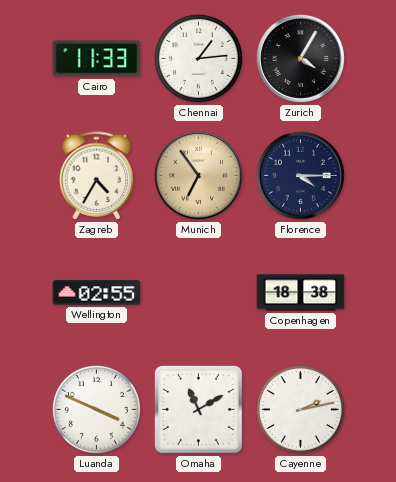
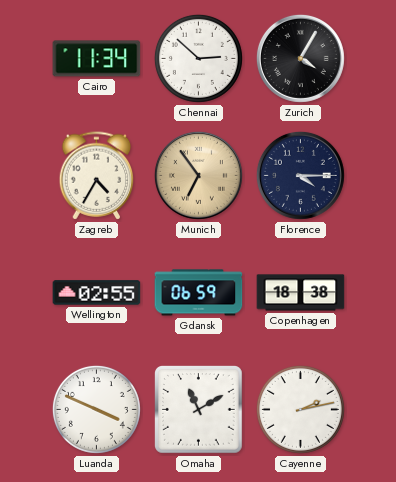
Cairo: 11:33 -> 11:34 (97, 59)
Chennai: 1:14 -> 2:52 (198, 58)
Gdansk: none -> 06:59 (199, 293)
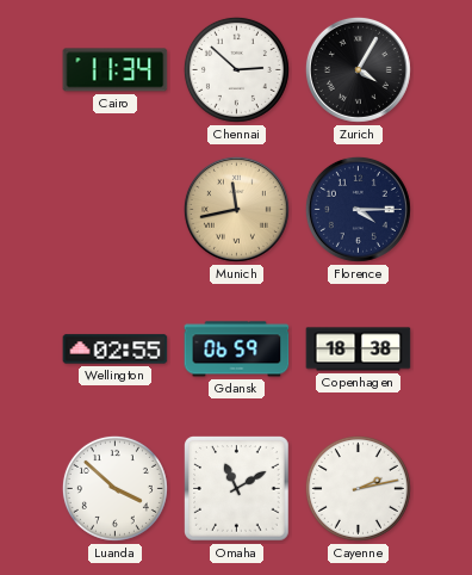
Zagreb: 4:35 -> none (97, 176)
Munich: 6:54 -> 11:43 (236, 209)
Luanda: 3:49 -> 3:52 (114, 488)
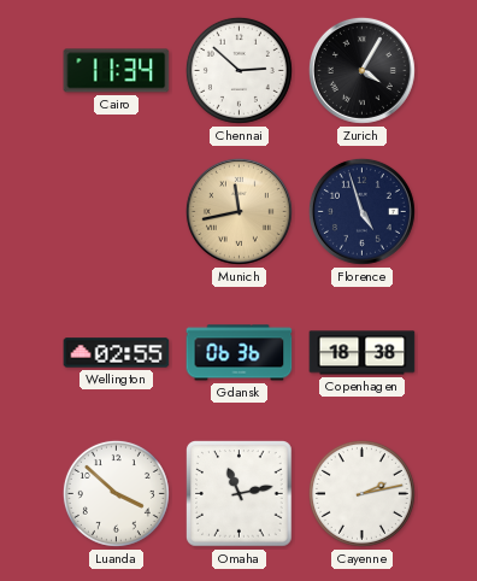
Florence: 4:15 -> 4:57 (361, 211)
Gdansk: 06:59 -> 06:36 (240, 353)
Omaha: 11:10 -> 11:13 (240, 494)
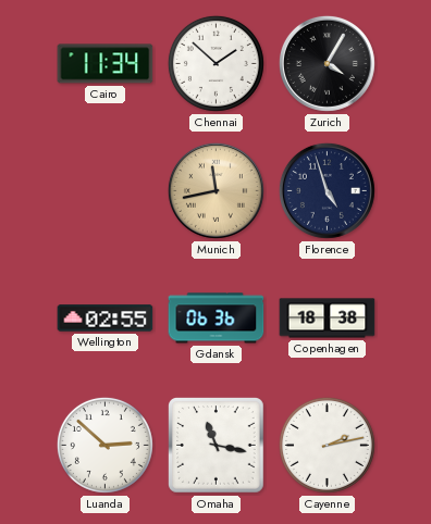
Chennai: 2:52 -> 1:52 (215, 63)
Luanda: 3:52 -> 2:52 (104, 445)
Omaha: 11:13 -> 11:17 (217, 446)
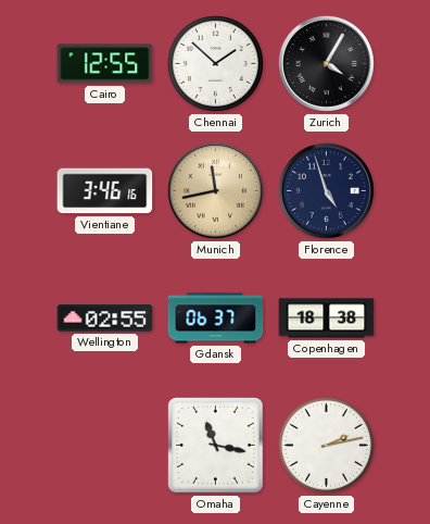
Cairo: 11:34 -> 12:55 (105, 64)
Vientiane: none -> 3:46 (105, 191)
Gdansk: 06:36 -> 06:37 (216, 319)
Luanda: 2:52 -> none (104, 445)
